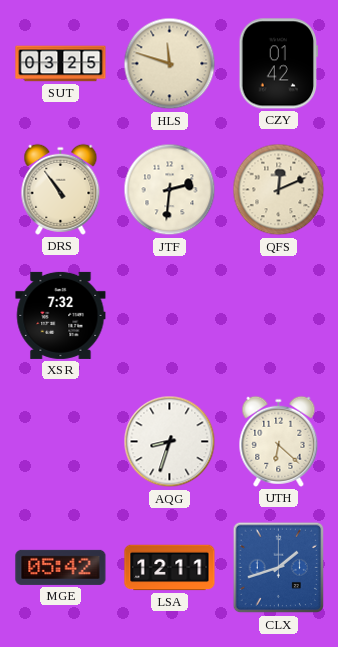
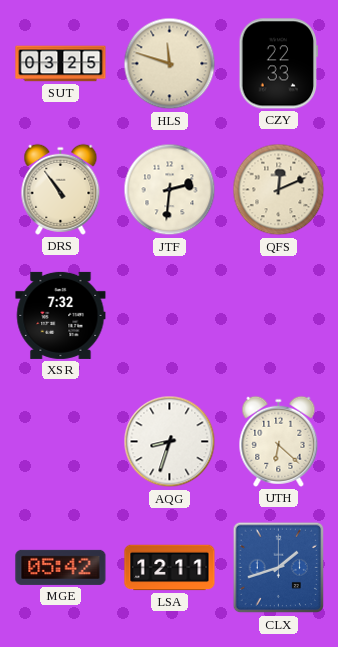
CZY: 01:42 -> 22:33 (279, 64)
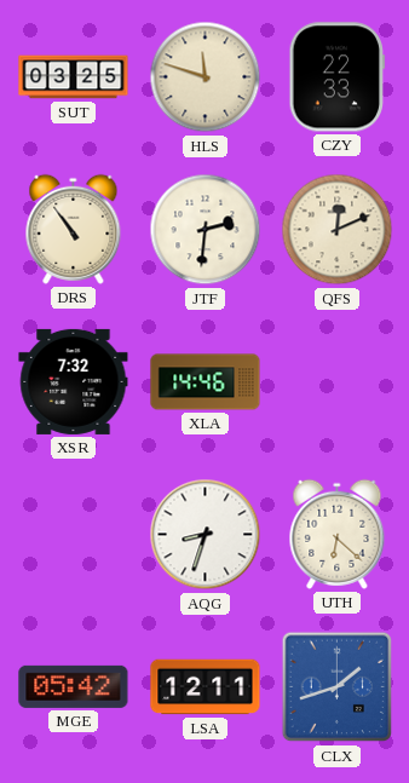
XLA: none -> 14:46 (206, 382)
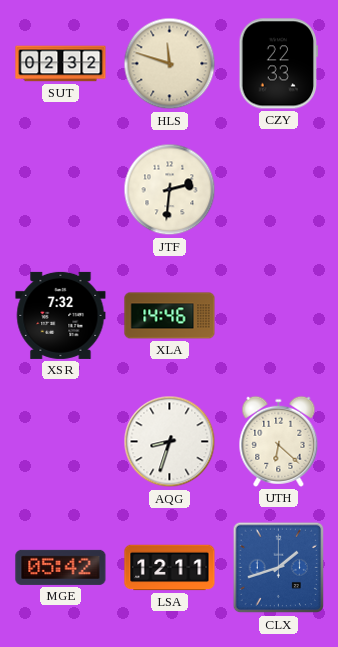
SUT: 03:25 -> 02:32 (61, 64)
DRS: 10:54 -> none (74, 229)
QFS: 12:11 -> none (338, 230)
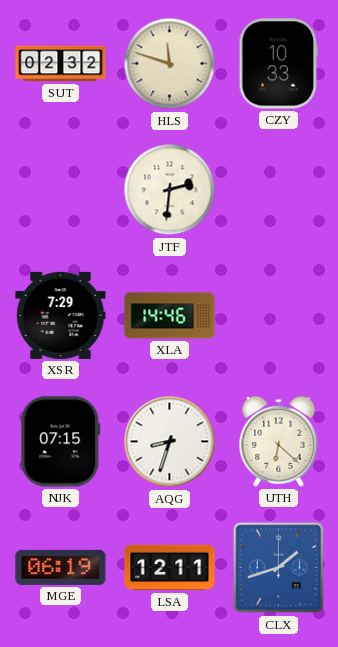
CZY: 22:33 -> 10:33 (279, 64)
XSR: 7:32 -> 7:29 (61, 315)
NJK: none -> 07:15 (61, 442)
MGE: 05:42 -> 06:19 (61, 567)
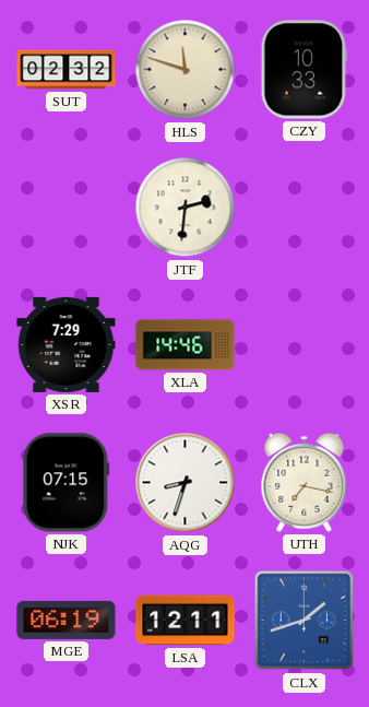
UTH: 6:22 -> 7:17 (305, 482)
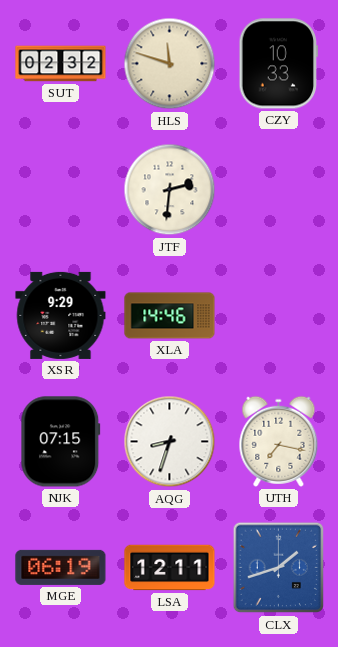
XSR: 7:29 -> 9:29 (61, 315)
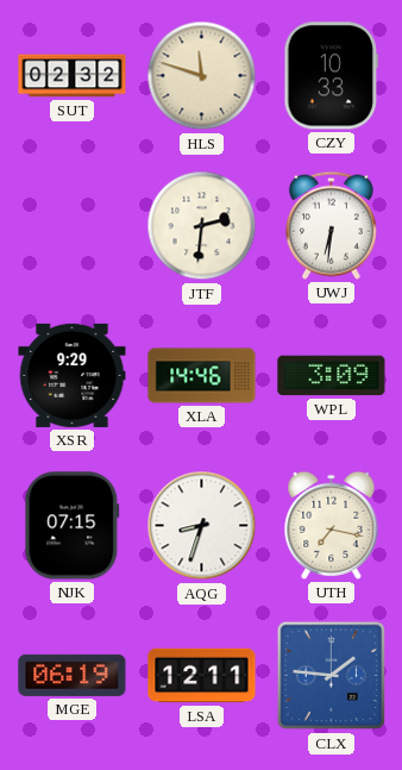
UWJ: none -> 6:31 (331, 225)
WPL: none -> 3:09 (332, 376)
CLX: 1:42 -> 1:46 (332, 676)
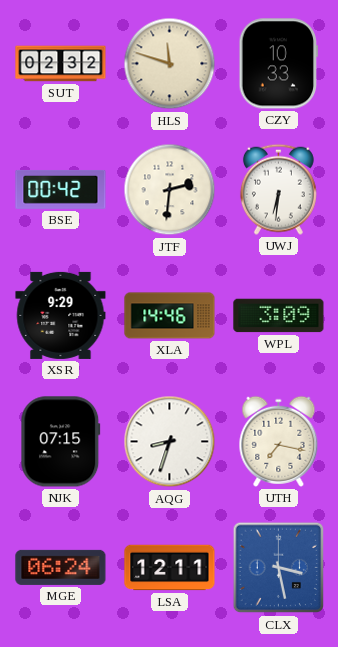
BSE: none -> 00:42 (61, 189)
MGE: 06:19 -> 06:24 (61, 567)
CLX: 1:46 -> 3:28 (279, 568)
